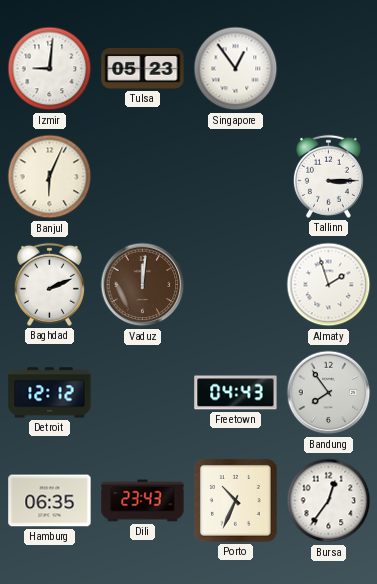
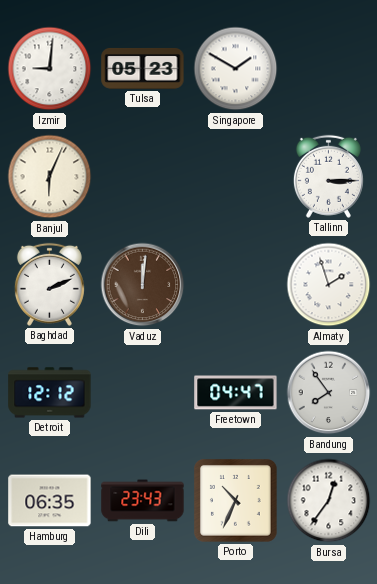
Singapore: 12:54 -> 1:50 (236, 69)
Freetown: 04:43 -> 04:47 (236, 393)
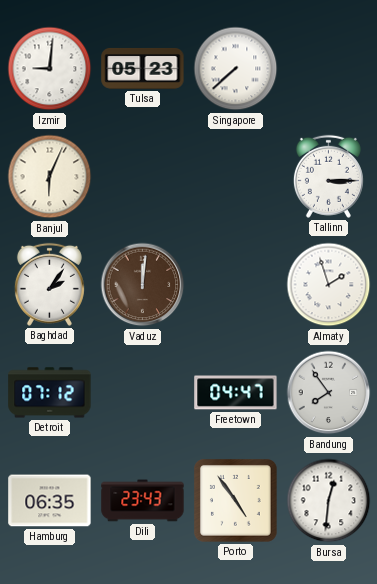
Singapore: 1:50 -> 7:38 (236, 69)
Baghdad: 2:11 -> 2:06 (49, 284)
Detroit: 12:12 -> 07:12 (50, 393)
Porto: 10:34 -> 4:54 (235, 500)
Bursa: 12:36 -> 12:31 (329, 501)
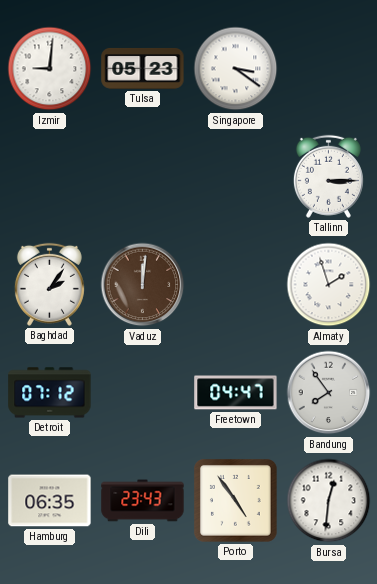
Singapore: 7:38 -> 3:21 (236, 69)
Banjul: 6:04 -> none (50, 177)
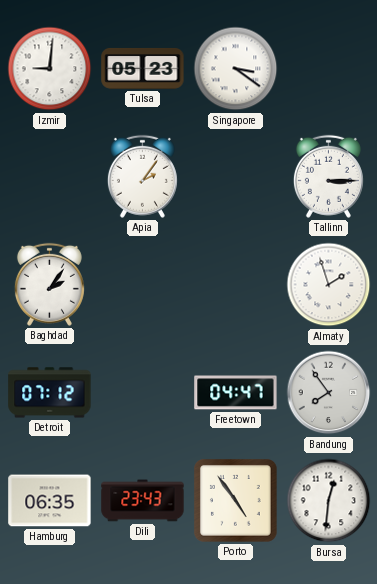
Apia: none -> 2:06 (142, 176)
Vaduz: 12:01 -> none (143, 285)
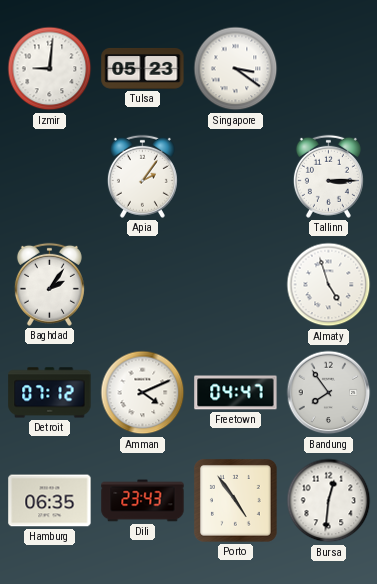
Almaty: 1:57 -> 4:57 (329, 285)
Amman: none -> 4:11 (143, 393)
